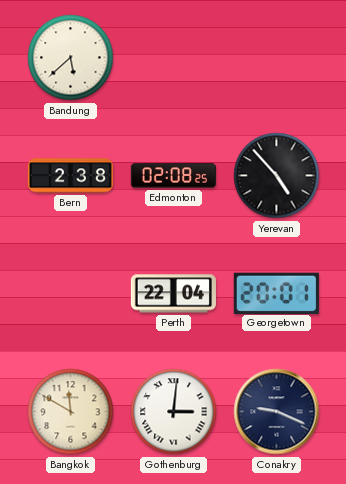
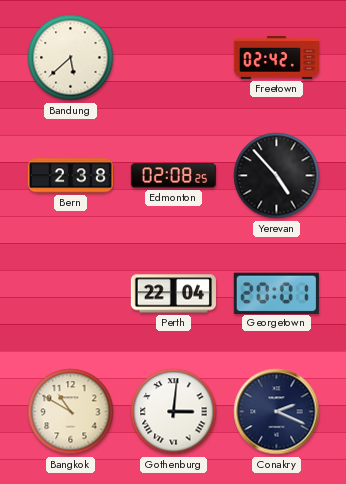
Freetown: none -> 02:42 (276, 57)
Bangkok: 11:50 -> 10:50 (71, 412)
Conakry: 9:19 -> 2:19 (277, 412)
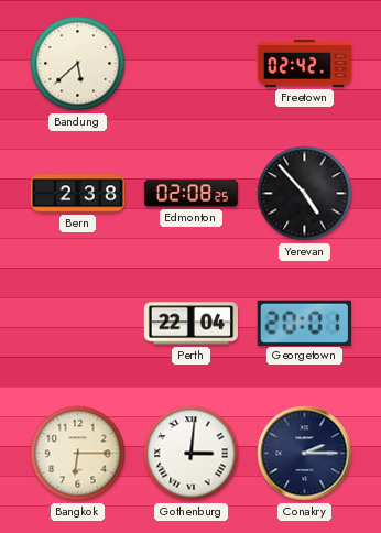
Bangkok: 10:50 -> 6:15 (78, 454)
Conakry: 2:19 -> 2:15 (305, 454)
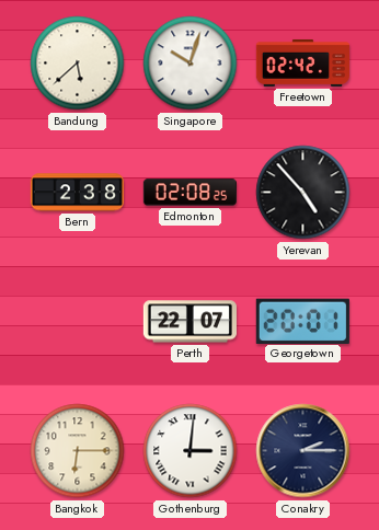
Singapore: none -> 10:03 (191, 64)
Perth: 22:04 -> 22:07 (190, 322)
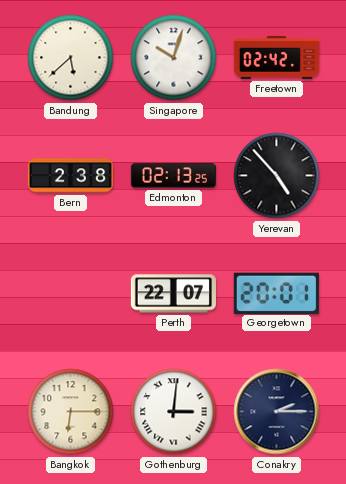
Edmonton: 02:08 -> 02:13 (173, 176)
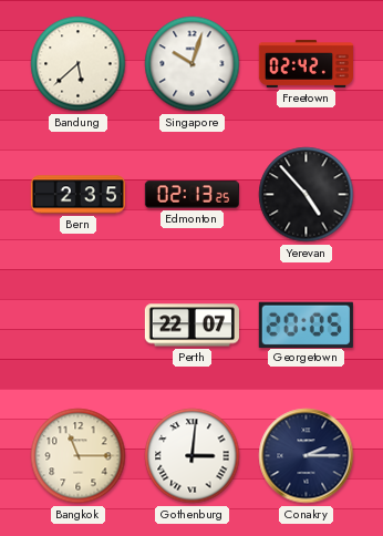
Bern: 2:38 -> 2:35 (77, 195)
Georgetown: 20:01 -> 20:05 (306, 324)
Bangkok: 6:15 -> 11:15 (79, 456)
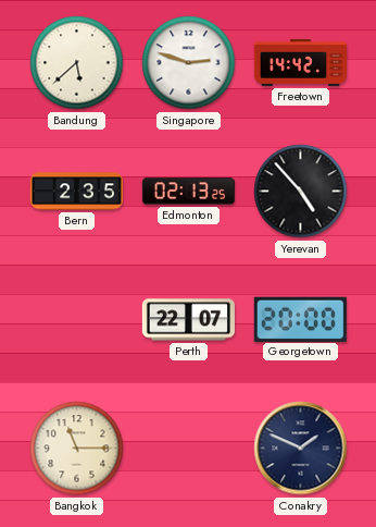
Singapore: 10:03 -> 2:48 (189, 63)
Freetown: 02:42 -> 14:42 (300, 62)
Georgetown: 20:05 -> 20:00 (300, 319)
Gothenburg: 3:01 -> none (193, 456)
Conakry: 2:15 -> 1:49 (301, 449)
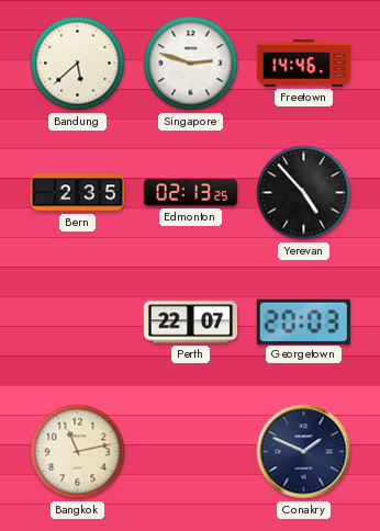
Freetown: 14:42 -> 14:46 (303, 63)
Georgetown: 20:00 -> 20:03 (303, 321)
Bangkok: 11:15 -> 11:13 (78, 452)
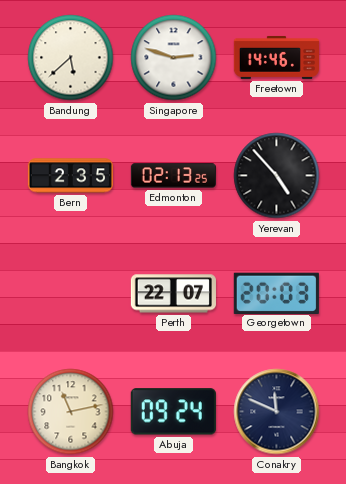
Abuja: none -> 09:24 (173, 412)
Conakry: 1:49 -> 11:49 (277, 412)
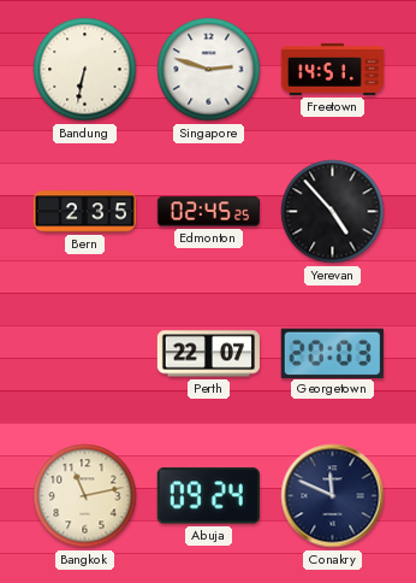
Bandung: 5:38 -> 6:32 (85, 70)
Freetown: 14:46 -> 14:51 (332, 69)
Edmonton: 02:13 -> 02:45 (208, 212)
